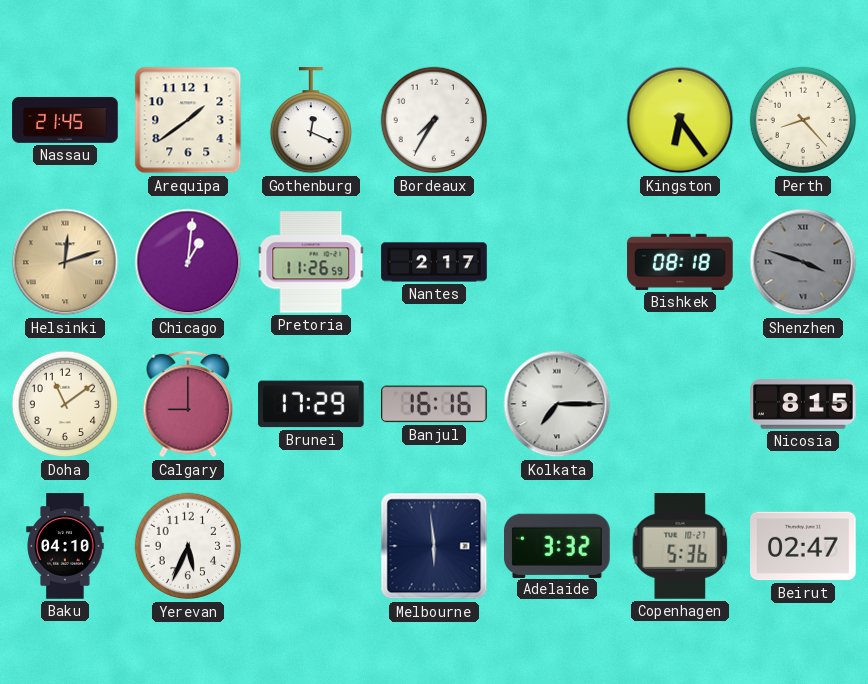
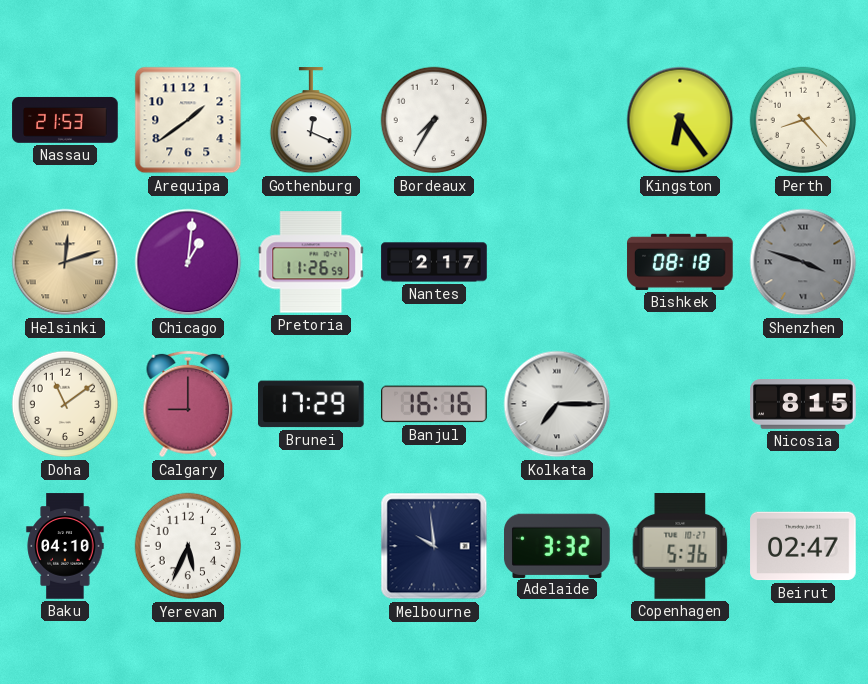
Nassau: 21:45 -> 21:53 (65, 120)
Melbourne: 5:59 -> 9:59 (434, 546)
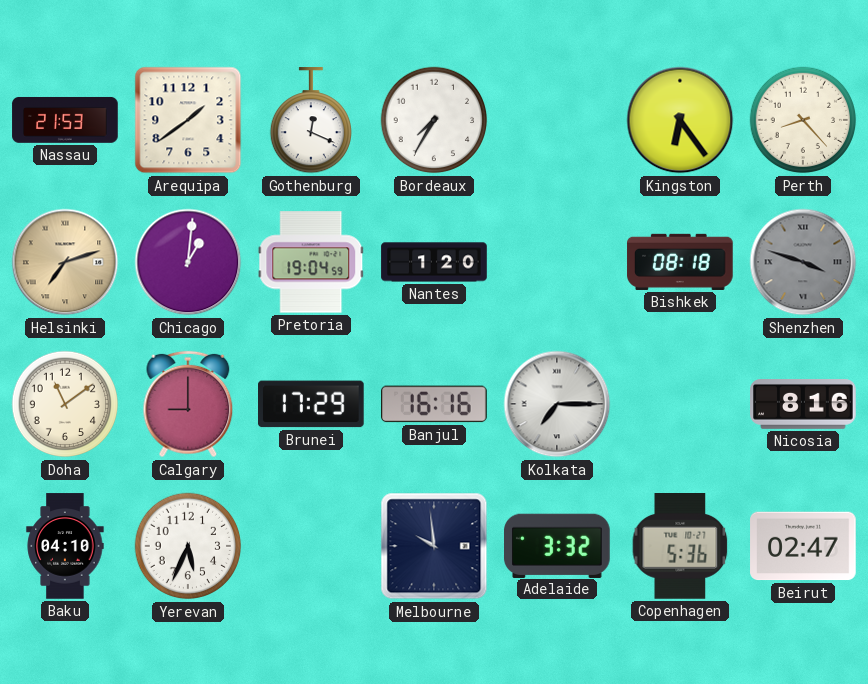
Helsinki: 12:12 -> 7:12 (65, 262)
Pretoria: 11:26 -> 19:04 (311, 262)
Nantes: 2:17 -> 1:20 (434, 262)
Nicosia: 8:15 -> 8:16 (803, 405)
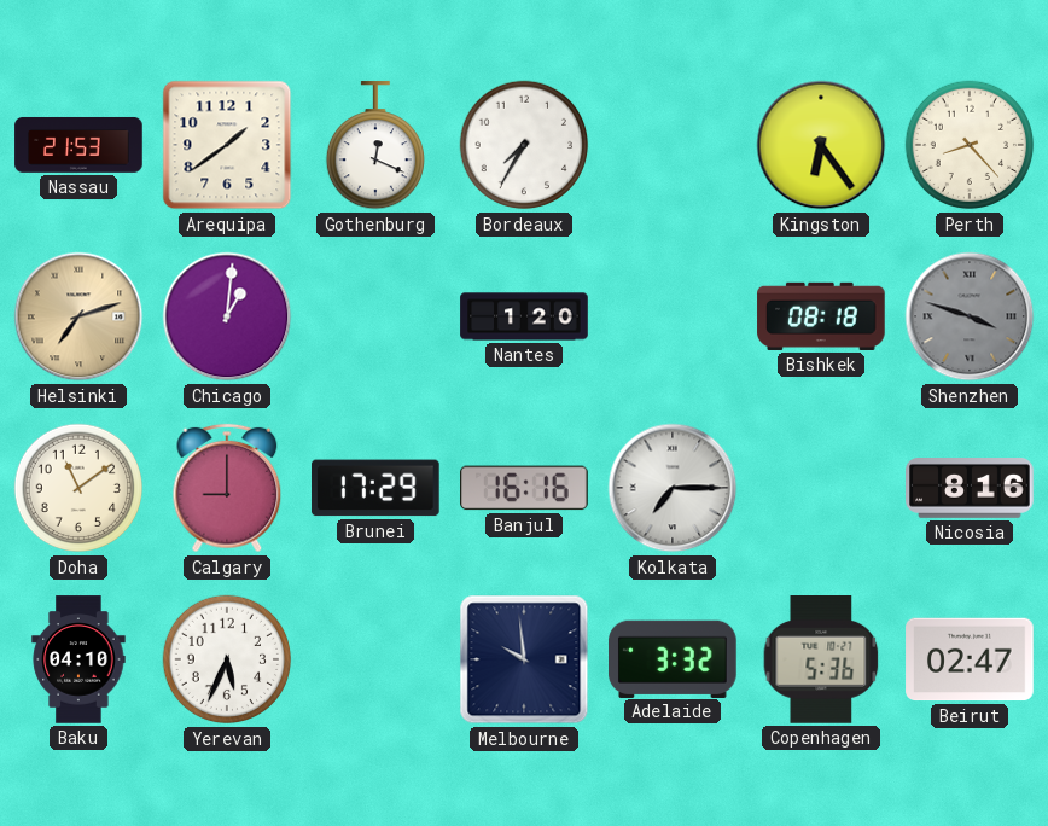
Pretoria: 19:04 -> none (311, 262)
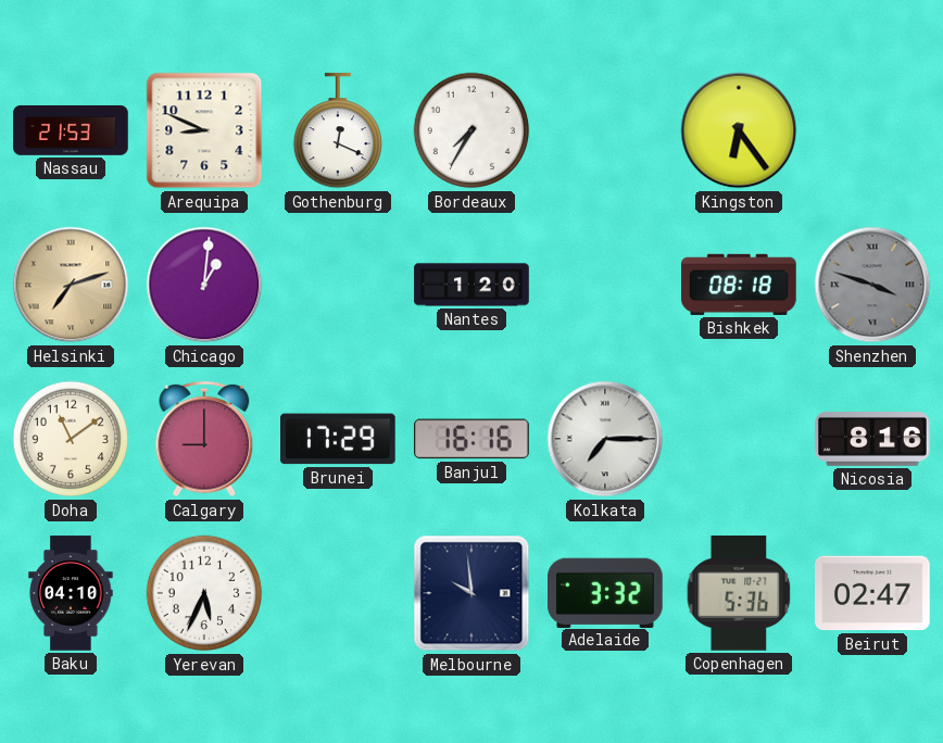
Arequipa: 1:39 -> 8:49 (204, 130)
Perth: 8:23 -> none (970, 145)
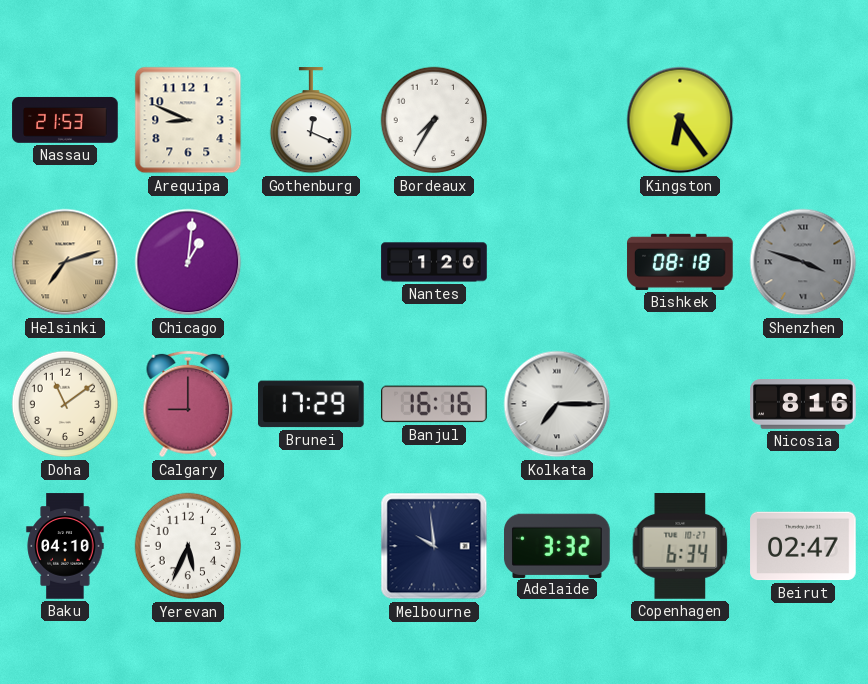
Copenhagen: 5:36 -> 6:34 (680, 547)
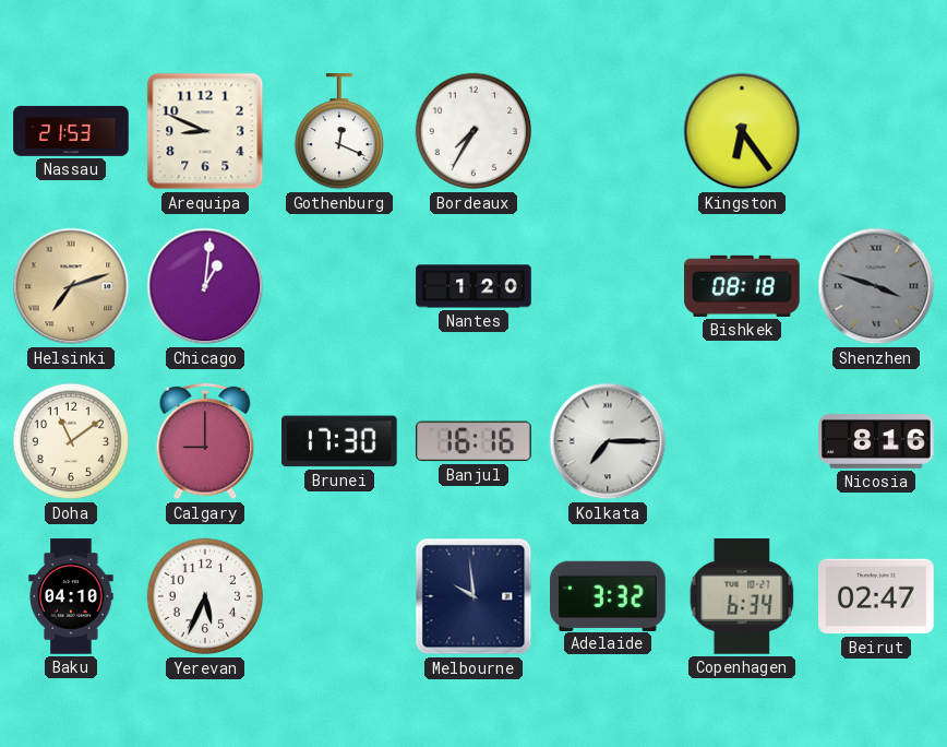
Brunei: 17:29 -> 17:30 (340, 441)
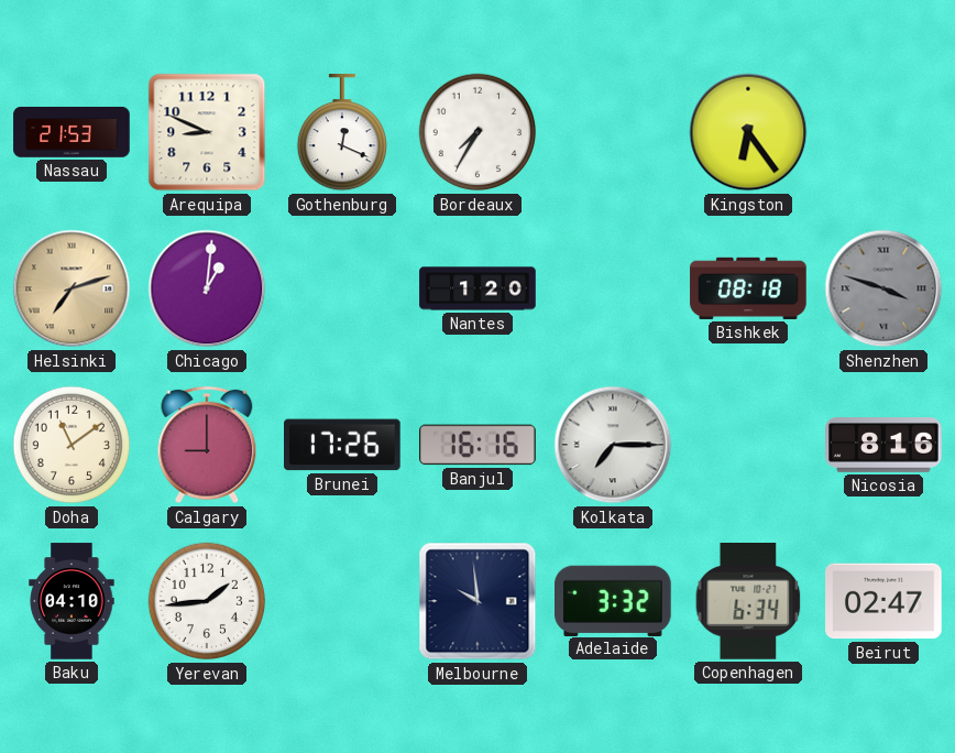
Brunei: 17:30 -> 17:26 (343, 445)
Yerevan: 5:34 -> 1:44 (207, 601)
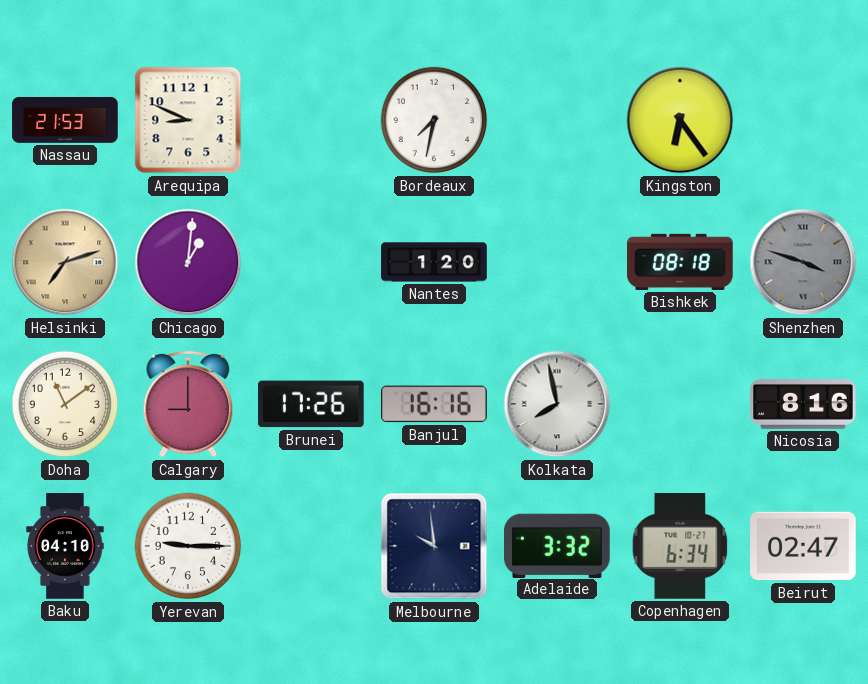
Gothenburg: 12:19 -> none (341, 133)
Bordeaux: 7:35 -> 7:32 (434, 120)
Kolkata: 7:15 -> 7:58 (557, 404)
Yerevan: 1:44 -> 9:15 (188, 546)
